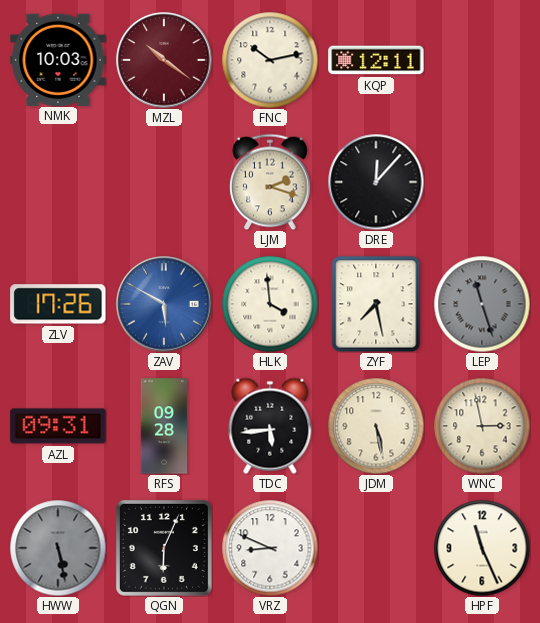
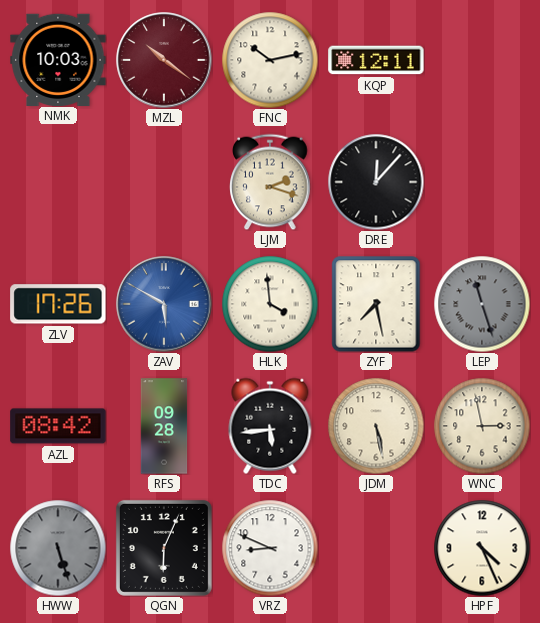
AZL: 09:31 -> 08:42 (58, 426)
HWW: 5:28 -> 5:27 (58, 548)
HPF: 11:26 -> 4:26 (482, 548)
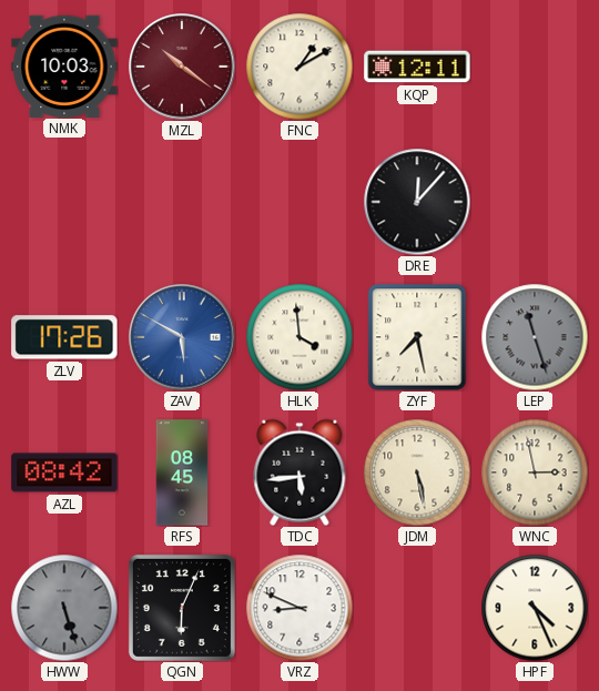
FNC: 10:13 -> 1:10 (299, 67)
LJM: 2:18 -> none (270, 182)
RFS: 09:28 -> 08:45 (182, 472)
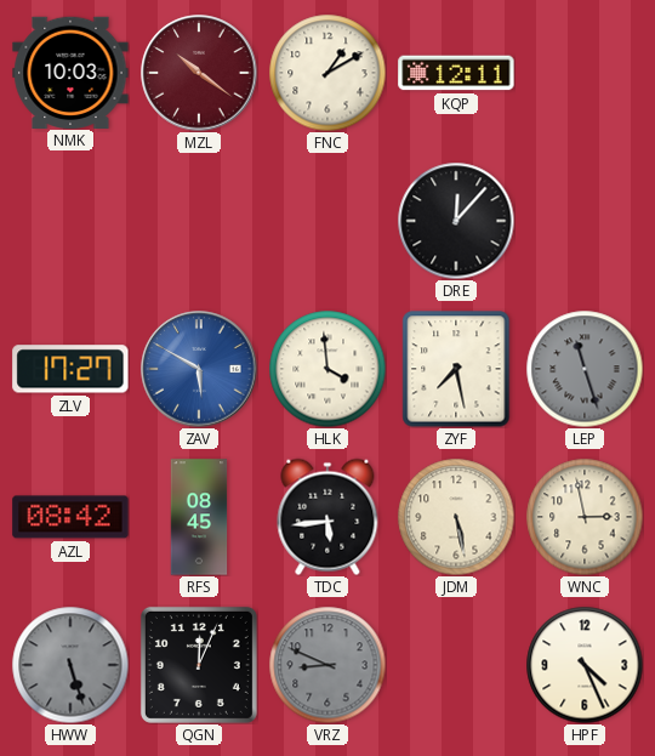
ZLV: 17:26 -> 17:27 (70, 369)
QGN: 6:04 -> 12:04 (199, 665)
VRZ dial: white -> grey (327, 665)
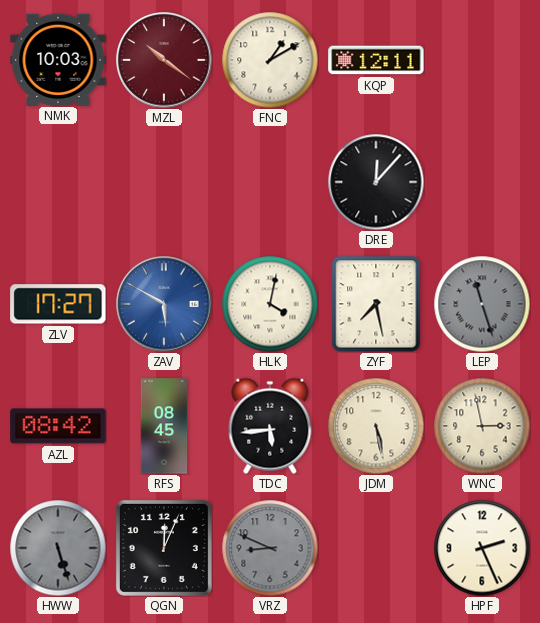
HLK: 3:59 -> 4:02 (270, 304)
HPF: 4:26 -> 2:26 (482, 548)
